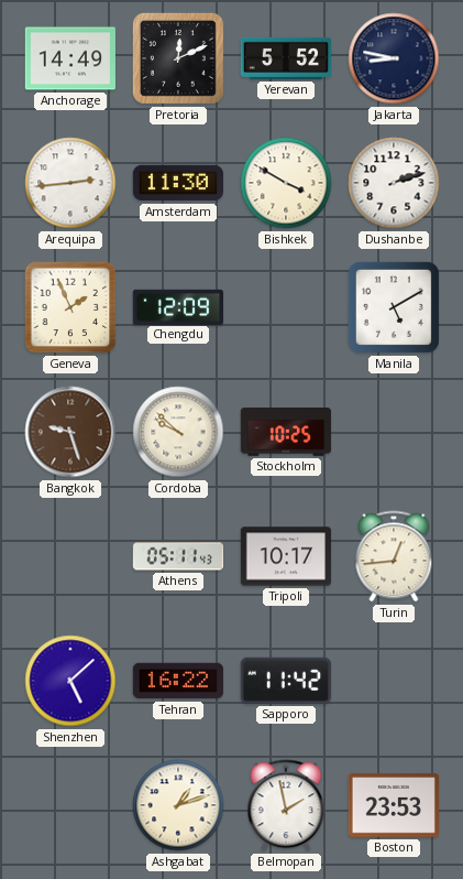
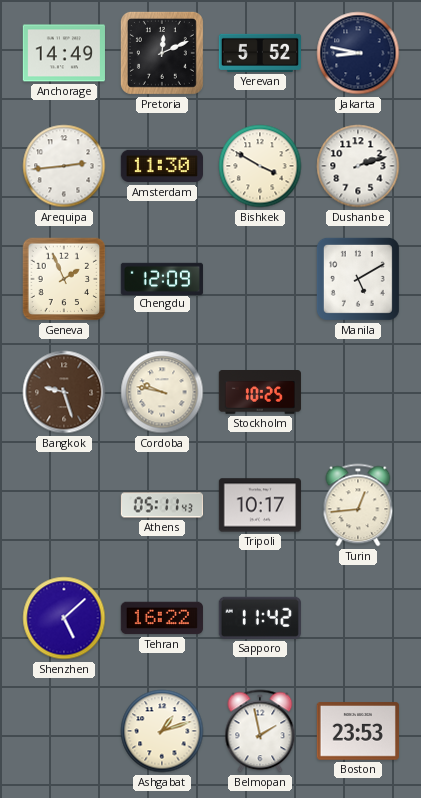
Cordoba: 9:52 -> 9:47 (162, 392)
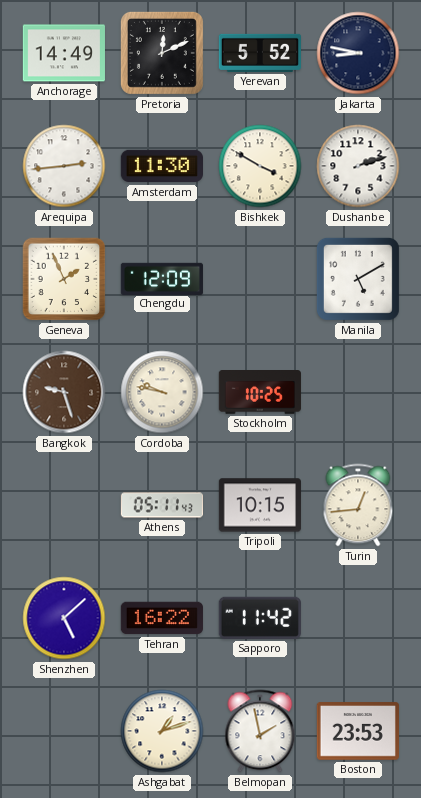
Tripoli: 10:17 -> 10:15 (259, 505)
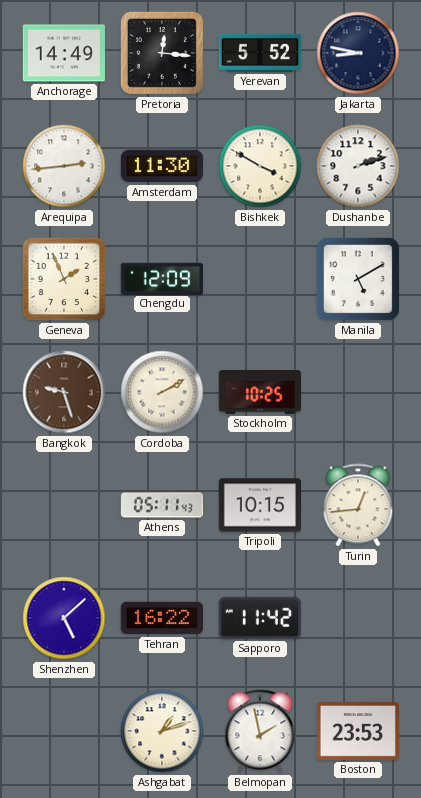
Pretoria: 12:11 -> 12:16 (162, 53)
Cordoba: 9:47 -> 2:10 (162, 392)
